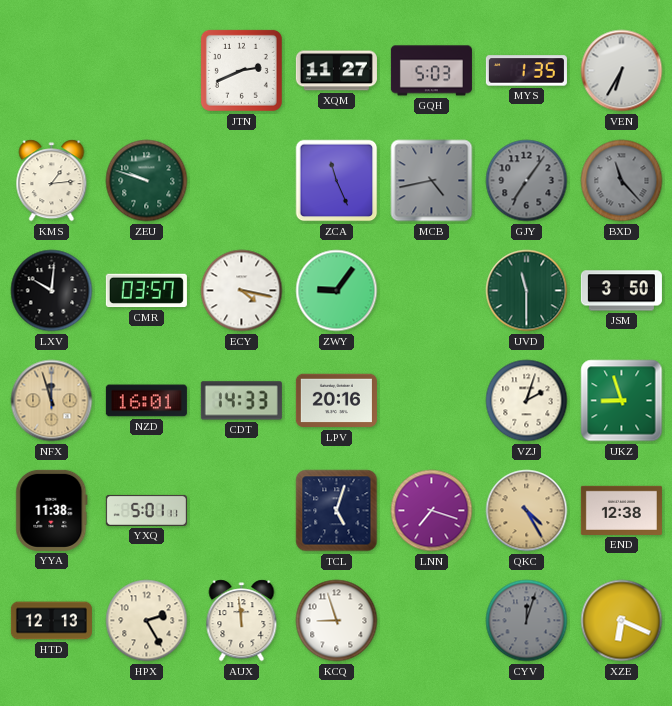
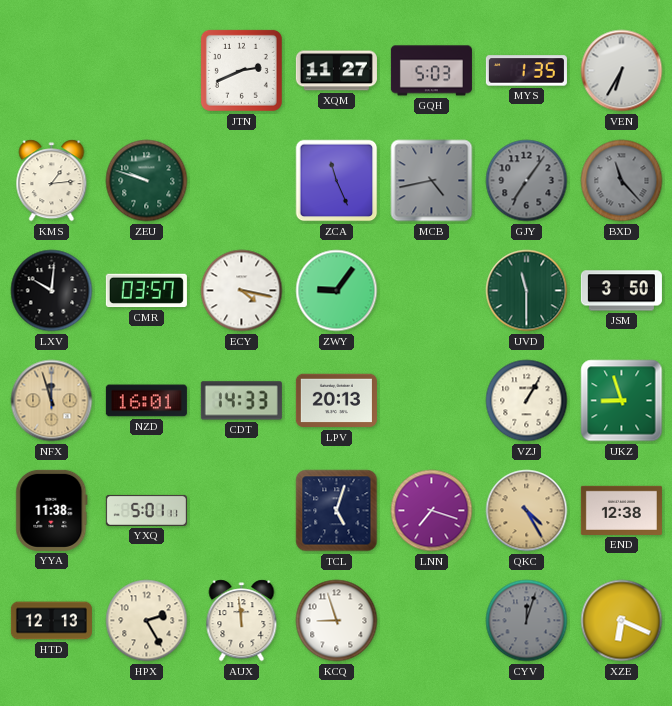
LPV: 20:16 -> 20:13 (336, 401)
VZJ: 2:03 -> 1:05 (527, 401)
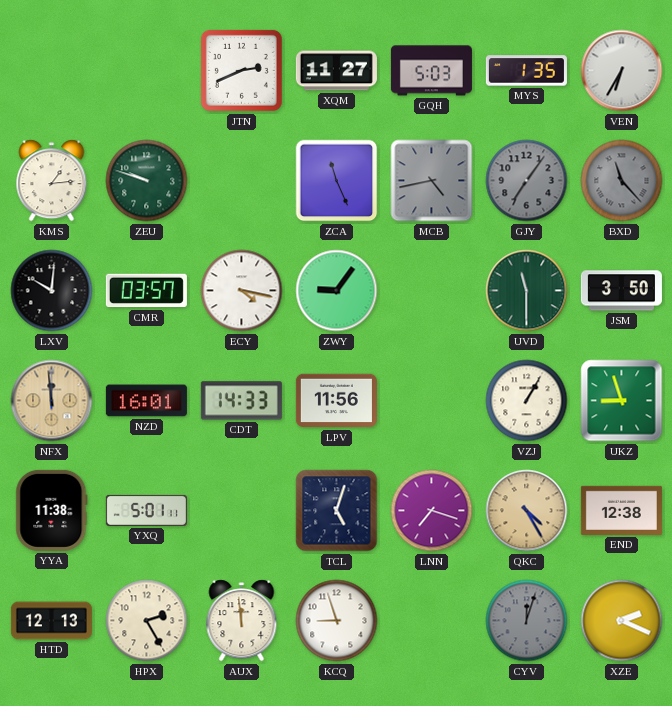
NFX: 11:57 -> 11:59 (52, 401)
LPV: 20:13 -> 11:56 (336, 401)
XZE: 6:19 -> 2:19 (622, 621)
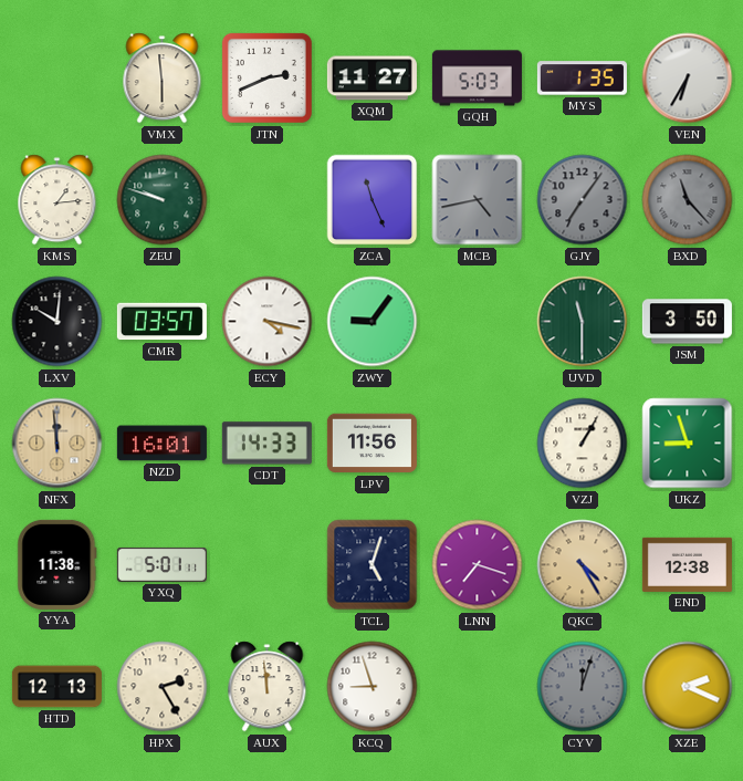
VMX: none -> 5:59 (163, 79)
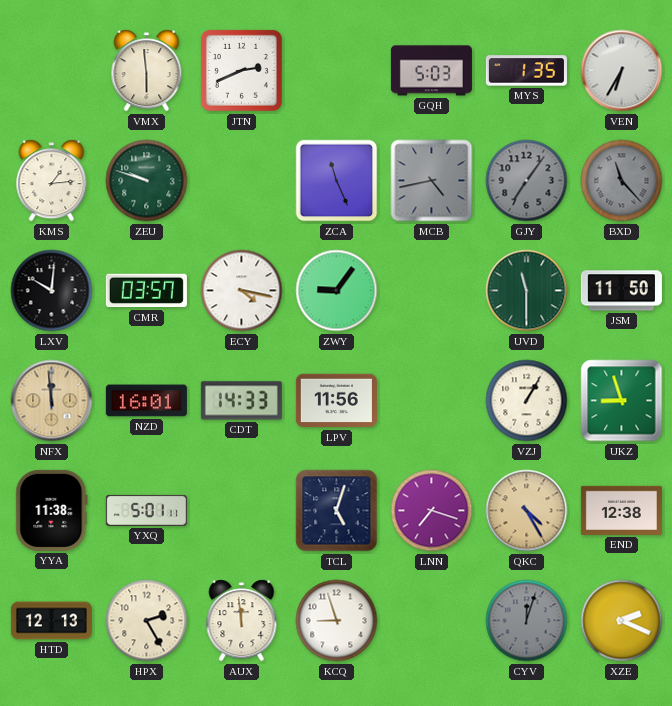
XQM: 11:27 -> none (371, 79)
JSM: 3:50 -> 11:50 (621, 291)
